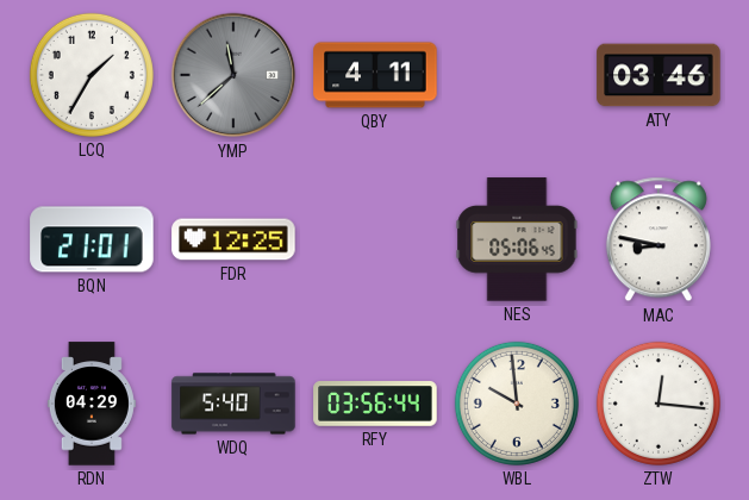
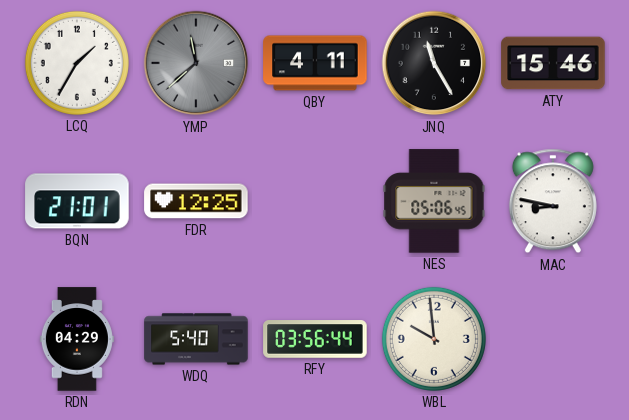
JNQ: none -> 11:25 (434, 63)
ATY: 03:46 -> 15:46 (553, 63)
ZTW: 12:16 -> none (659, 404)
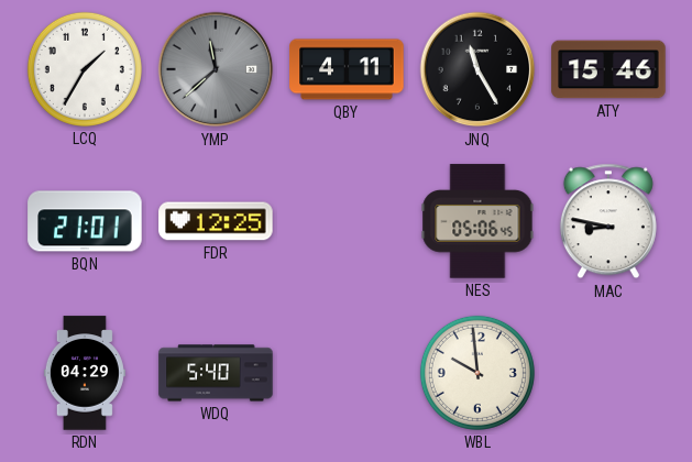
RFY: 03:56 -> none (315, 339)
